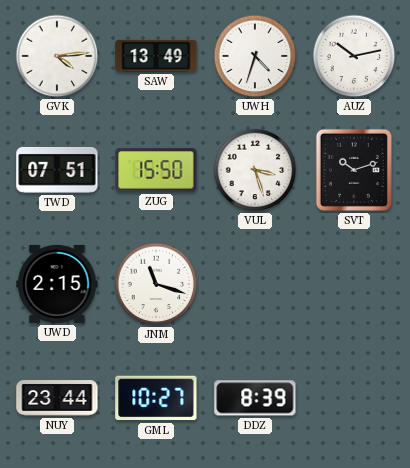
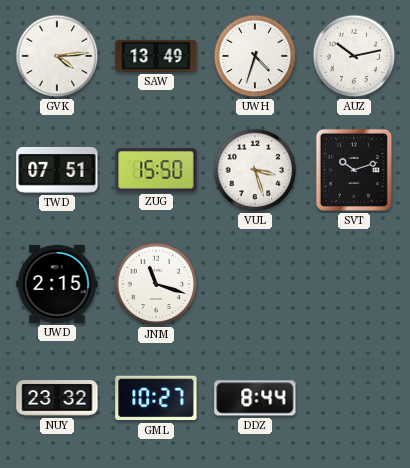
NUY: 23:44 -> 23:32 (57, 398)
DDZ: 8:39 -> 8:44 (255, 398)
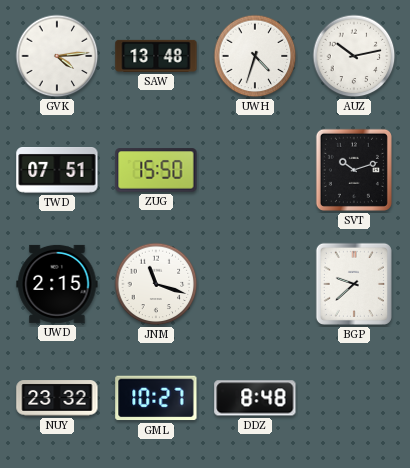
SAW: 13:49 -> 13:48 (156, 56)
VUL: 3:27 -> none (255, 170)
BGP: none -> 9:38 (354, 284)
DDZ: 8:44 -> 8:48 (255, 398)
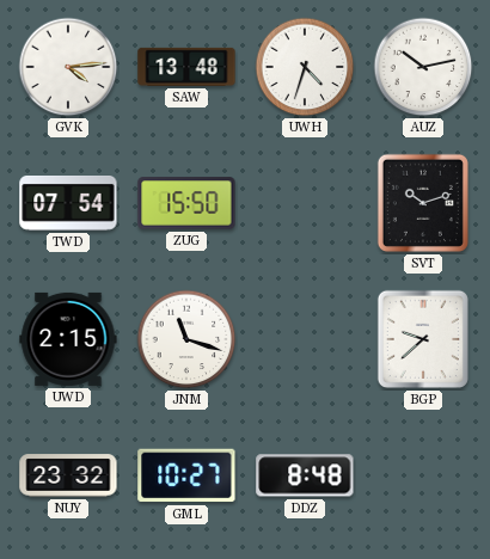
TWD: 07:51 -> 07:54 (68, 204)
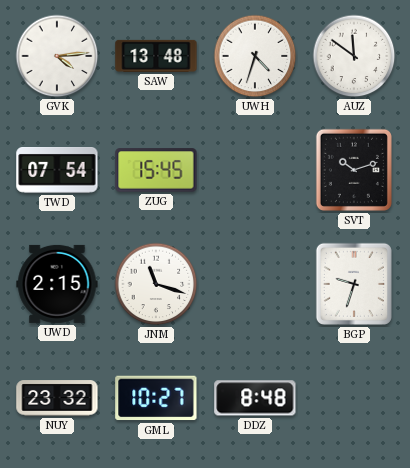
AUZ: 10:13 -> 11:51 (354, 56)
ZUG: 15:50 -> 15:45 (156, 170)
BGP: 9:38 -> 9:33 (354, 284)
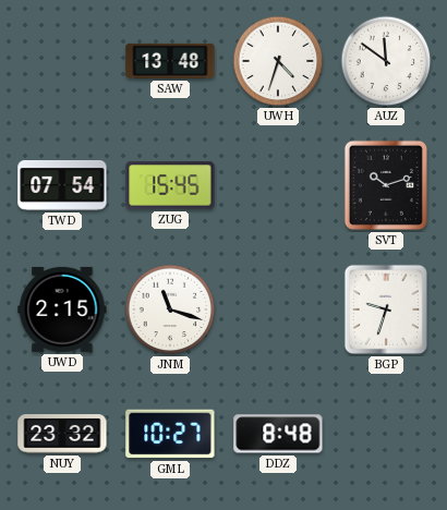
GVK: 4:14 -> none (57, 56)
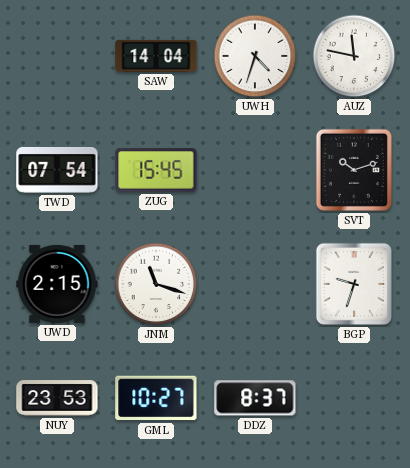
SAW: 13:48 -> 14:04 (156, 56)
AUZ: 11:51 -> 11:47 (354, 56)
NUY: 23:32 -> 23:53 (57, 398)
DDZ: 8:48 -> 8:37 (255, 398)
